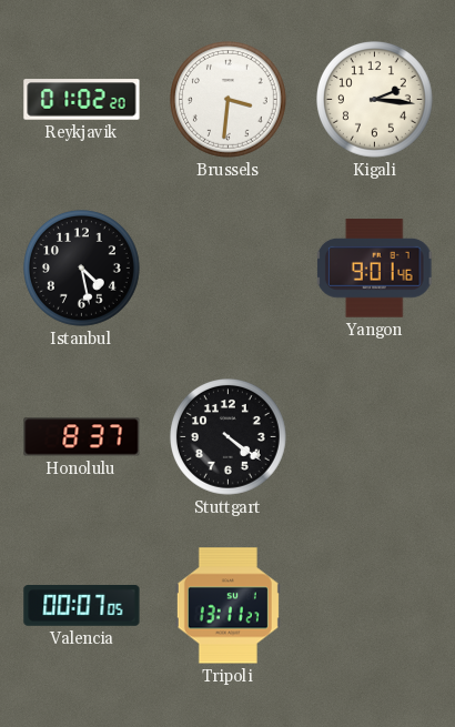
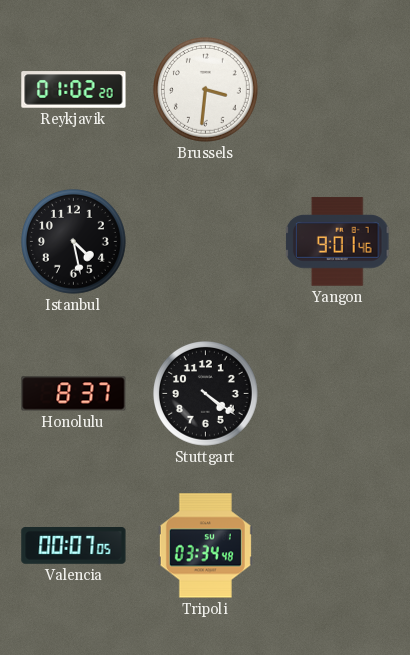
Kigali: 2:16 -> none (375, 100)
Tripoli: 13:11 -> 03:34 (205, 546)
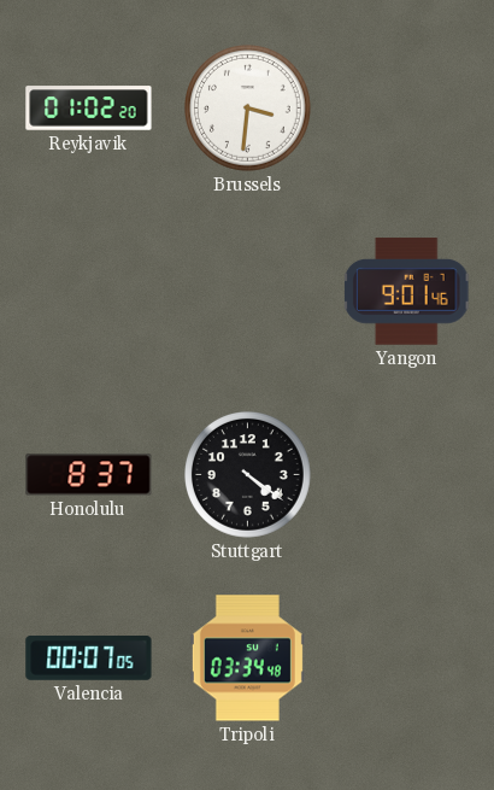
Istanbul: 4:28 -> none (74, 242)
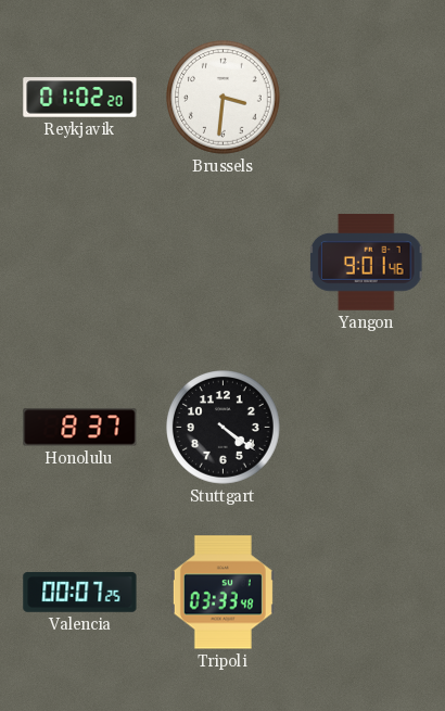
Valencia: 00:07:05 -> 00:07:25 (80, 593)
Tripoli: 03:34 -> 03:33 (223, 593)
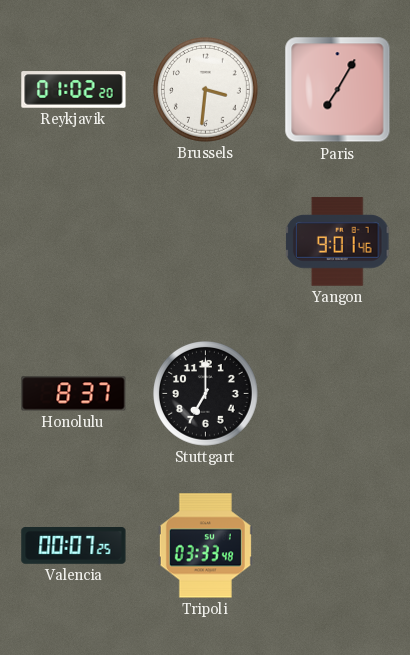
Paris: none -> 7:05 (338, 90)
Stuttgart: 4:21 -> 7:00 (206, 394)
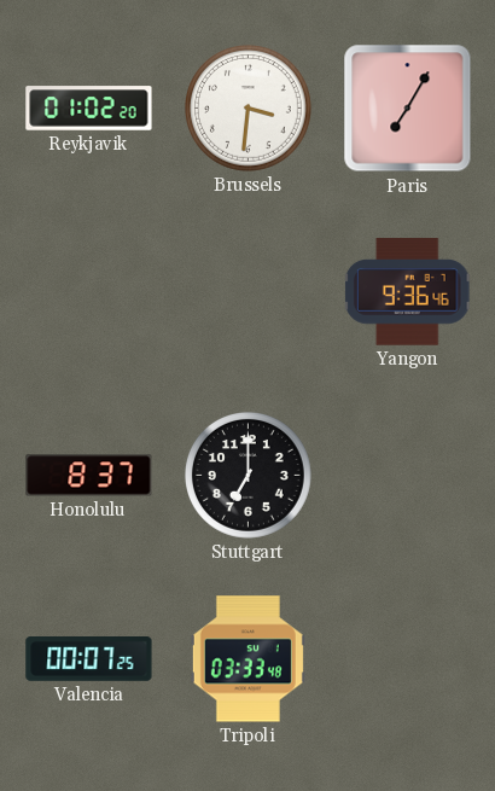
Yangon: 9:01 -> 9:36 (407, 292)
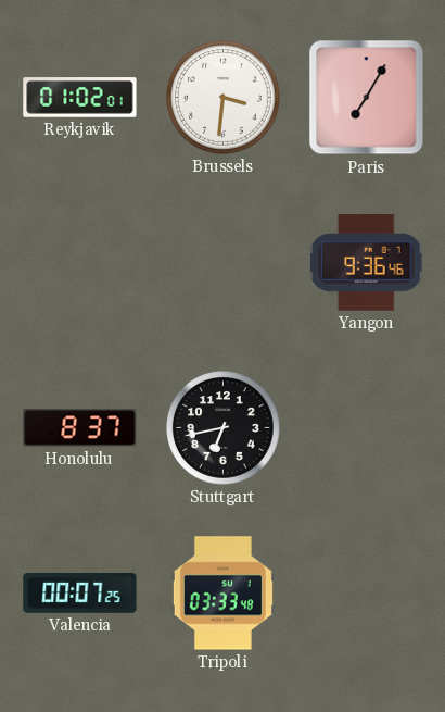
Reykjavik: 01:02:20 -> 01:02:01 (80, 98)
Stuttgart: 7:00 -> 6:43 (224, 428)
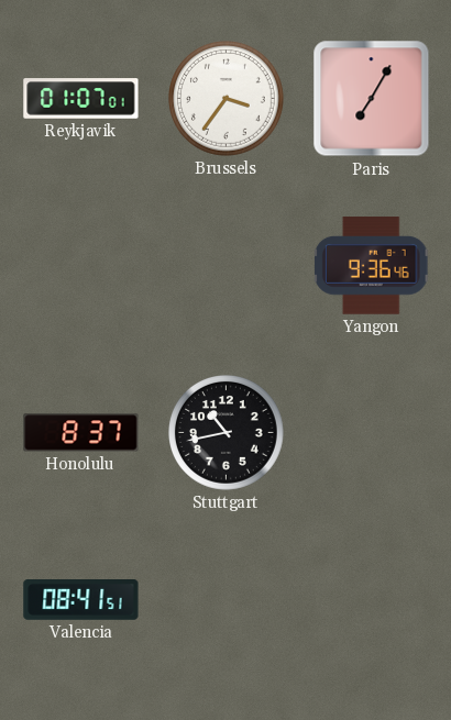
Reykjavik: 01:02 -> 01:07 (81, 99)
Brussels: 3:31 -> 3:36 (227, 99)
Stuttgart: 6:43 -> 10:43 (227, 433)
Valencia: 00:07 -> 08:41 (81, 600)
Tripoli: 03:33 -> none (223, 594)
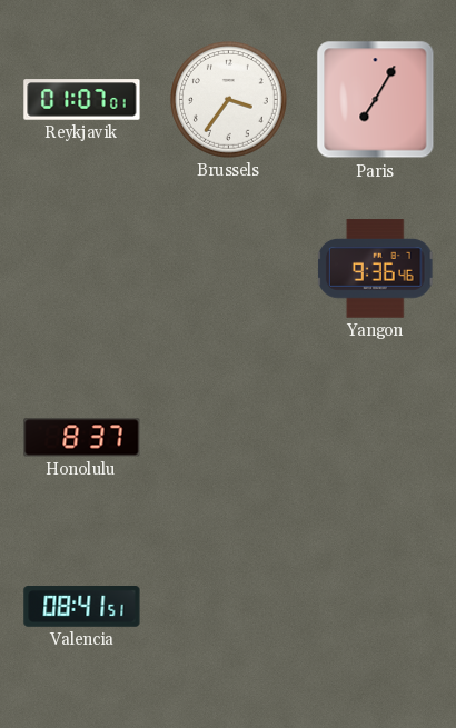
Stuttgart: 10:43 -> none (227, 433)
